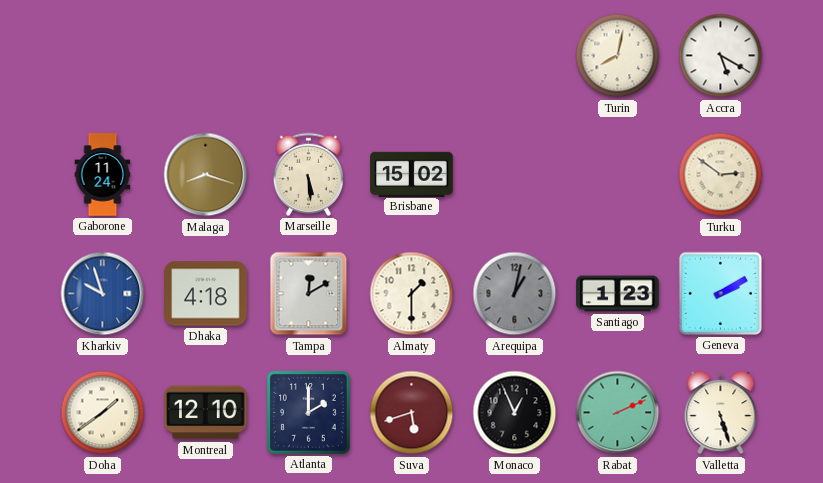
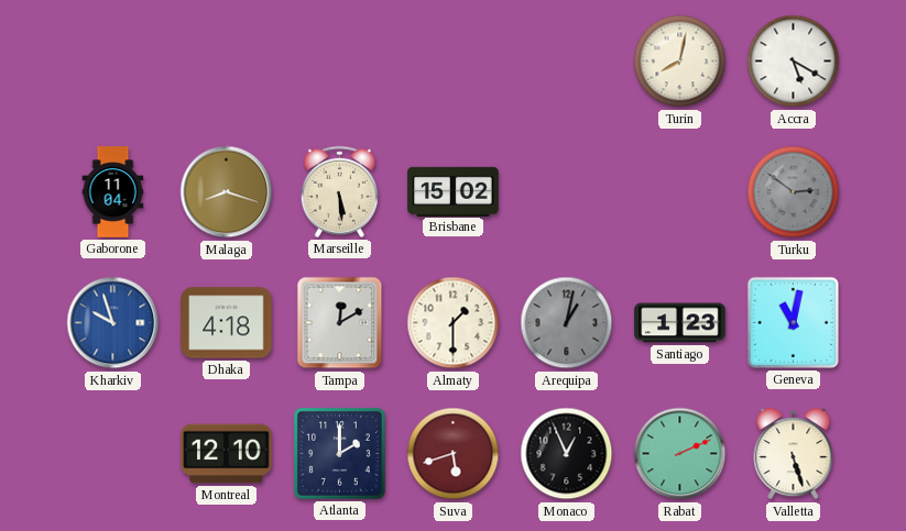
Gaborone: 11:24 -> 11:04 (113, 192)
Turku dial: cream -> grey (794, 192)
Geneva: 2:10 -> 11:02 (793, 322)
Doha: 1:39 -> none (103, 413)
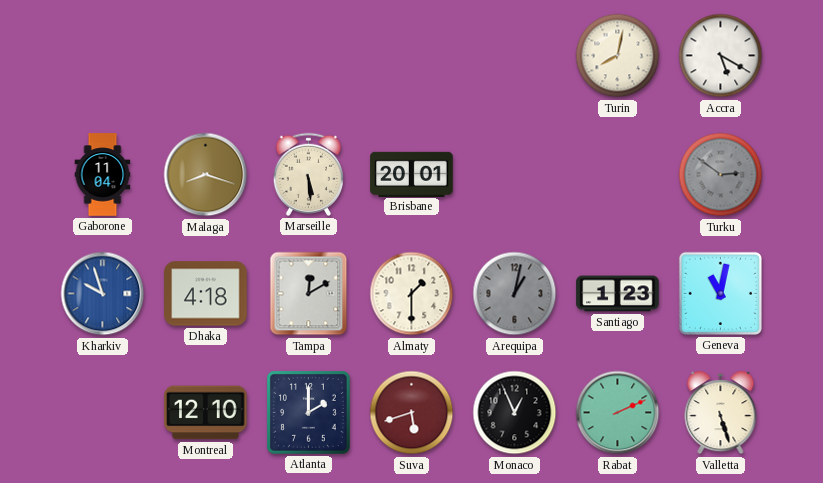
Brisbane: 15:02 -> 20:01 (412, 174)
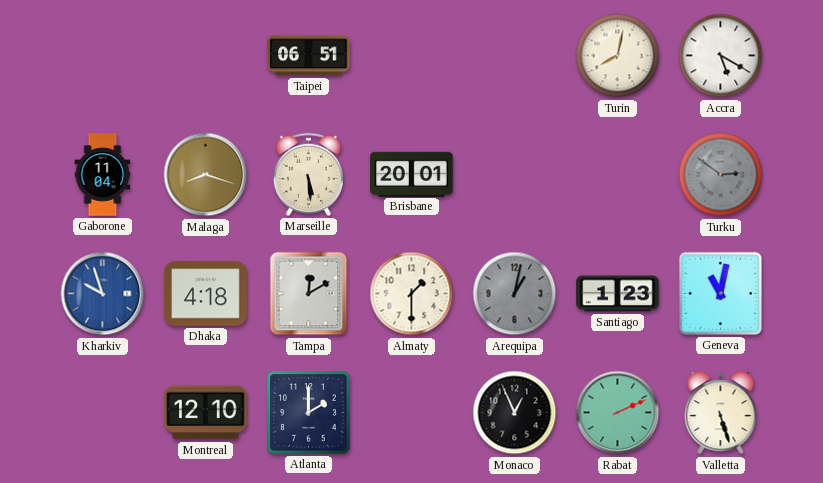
Taipei: none -> 06:51 (309, 56)
Suva: 5:42 -> none (412, 413)
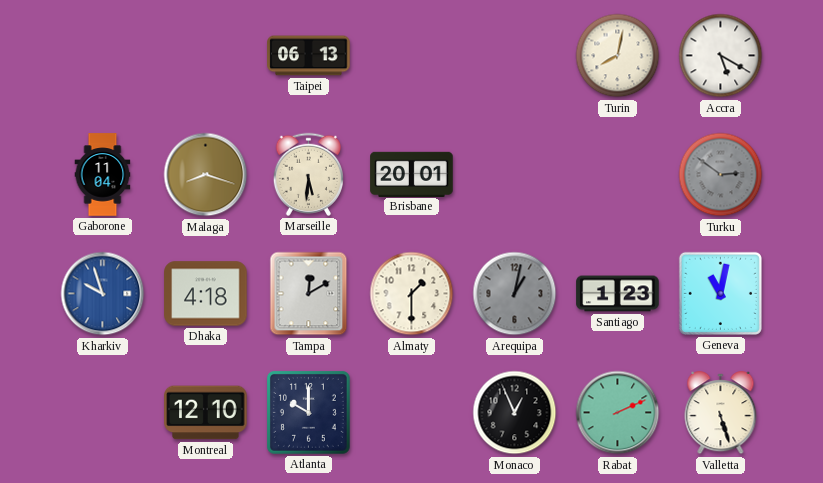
Taipei: 06:51 -> 06:13 (309, 56)
Marseille: 5:29 -> 5:31 (308, 174)
Atlanta: 2:00 -> 10:00 (308, 412)
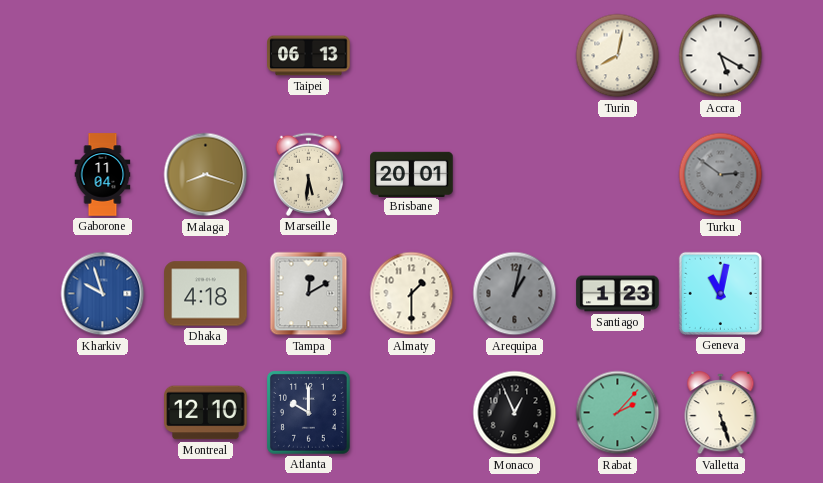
Rabat: 2:11 -> 2:07 (618, 413)
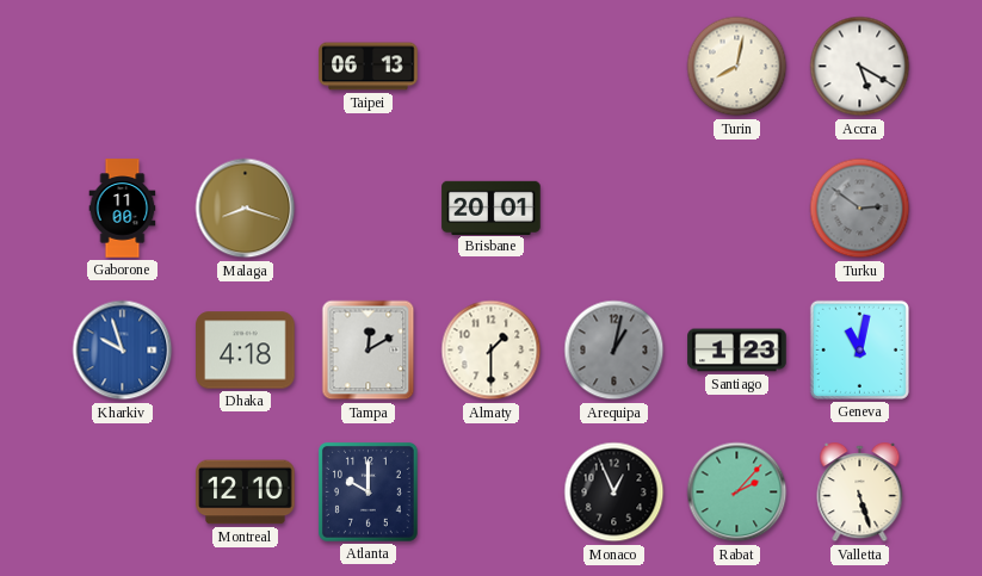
Gaborone: 11:04 -> 11:00 (123, 209)
Marseille: 5:31 -> none (308, 174)
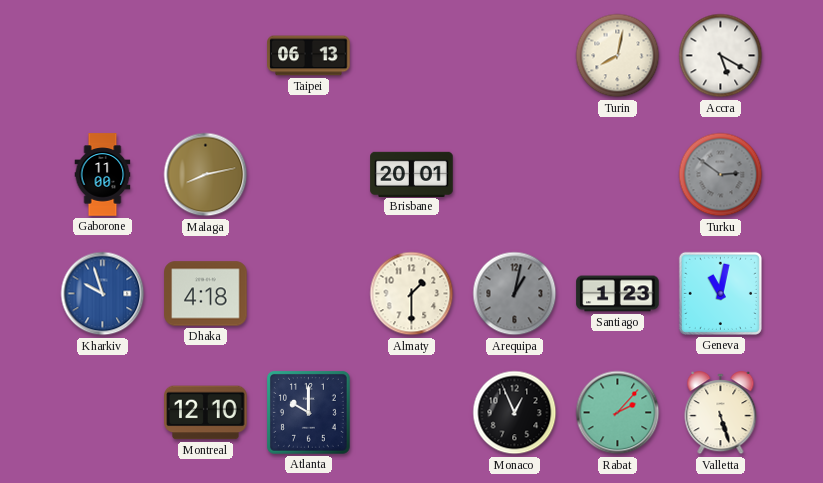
Malaga: 8:18 -> 8:13 (206, 175)
Tampa: 12:10 -> none (369, 351)
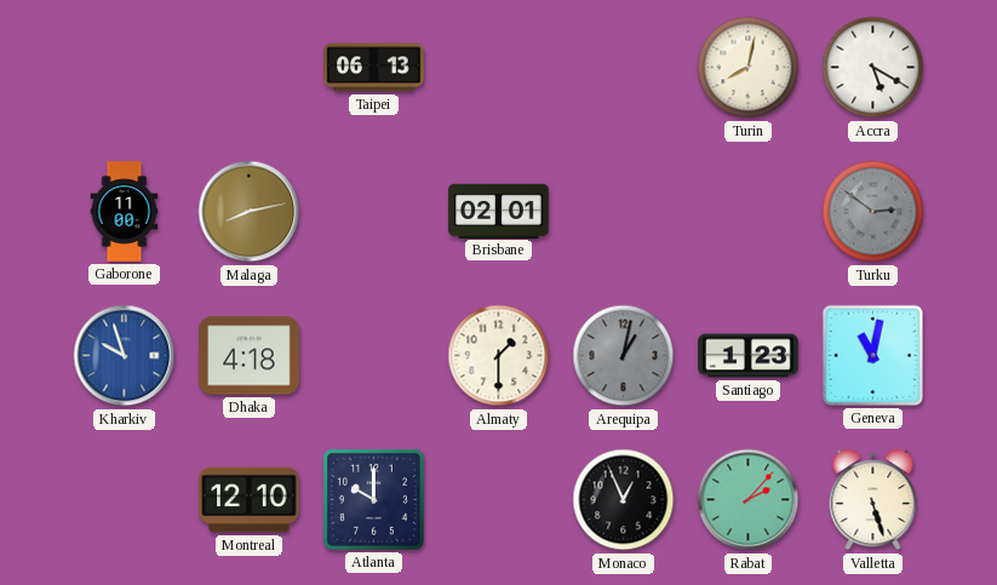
Brisbane: 20:01 -> 02:01 (499, 211)
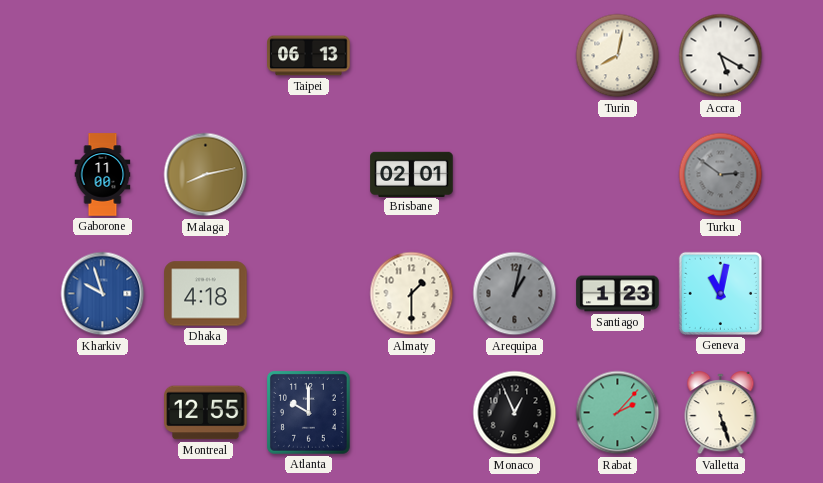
Montreal: 12:10 -> 12:55 (206, 413)
